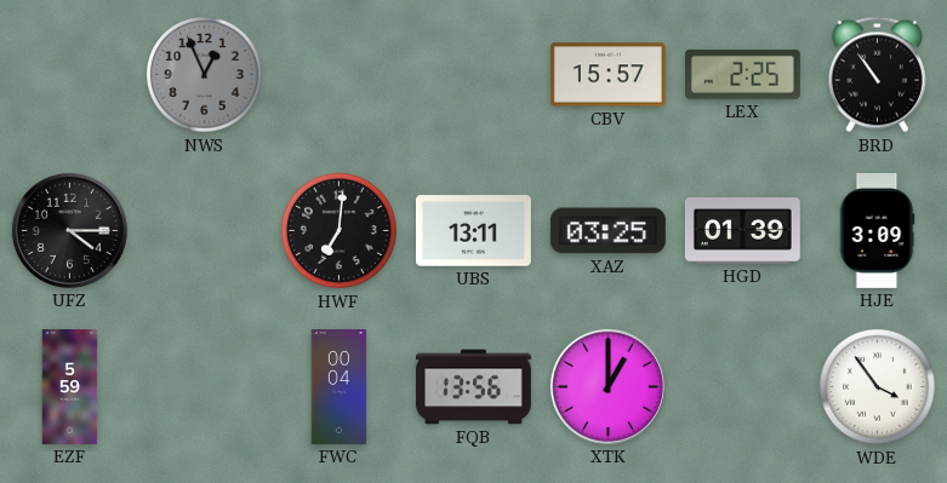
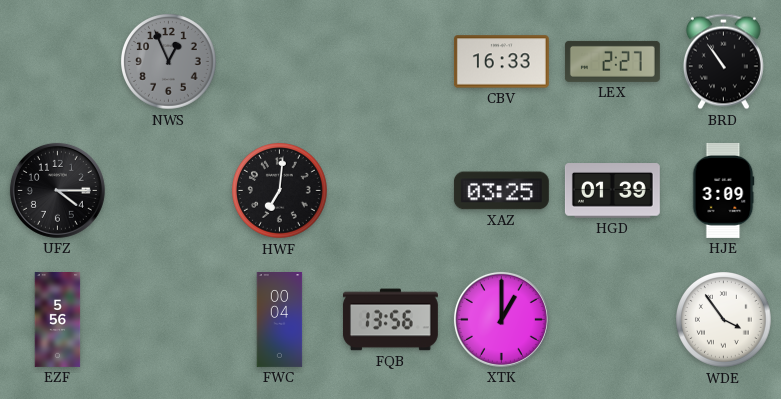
CBV: 15:57 -> 16:33 (501, 62)
LEX: 2:25 -> 2:27 (612, 61)
UBS: 13:11 -> none (473, 231)
EZF: 5:59 -> 5:56 (58, 320)
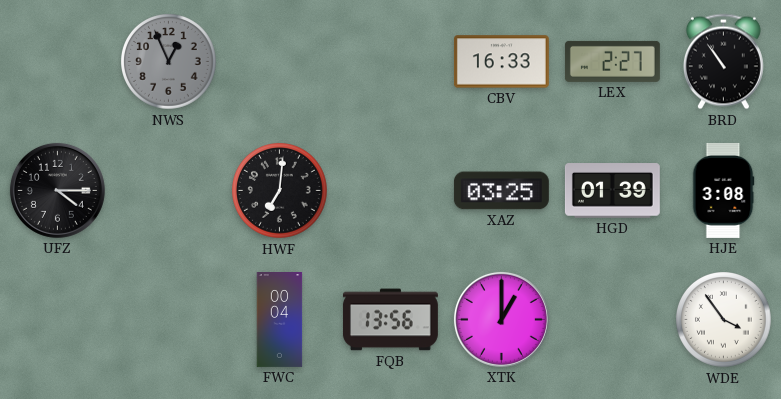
HJE: 3:09 -> 3:08 (723, 190)
EZF: 5:56 -> none (58, 320)
